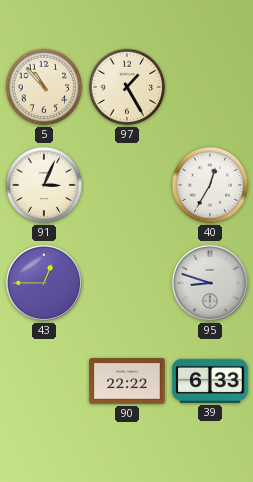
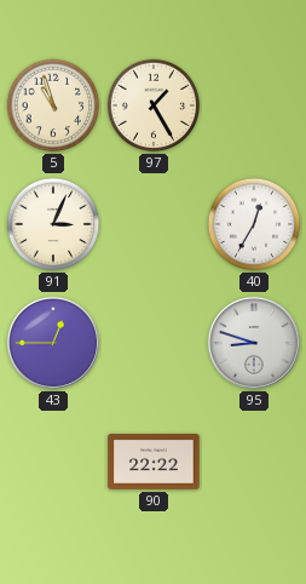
5: 10:53 -> 10:57 (53, 105)
39: 6:33 -> none (210, 381)
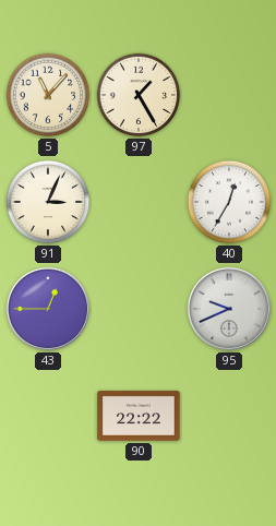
5: 10:57 -> 11:07 (48, 95)
95: 8:48 -> 9:41 (229, 309)
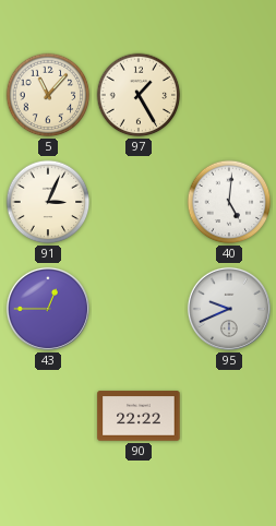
40: 12:35 -> 5:01 (229, 202)
